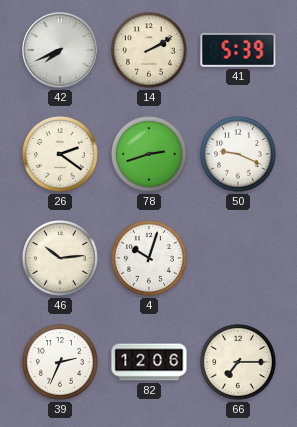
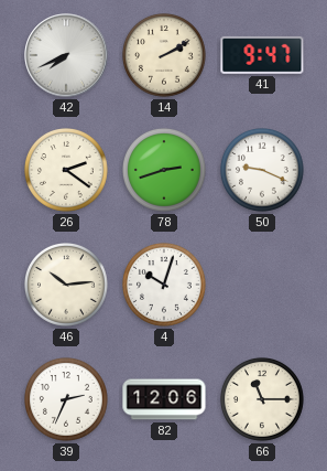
41: 5:39 -> 9:47 (262, 55)
66: 7:15 -> 11:15 (263, 400)
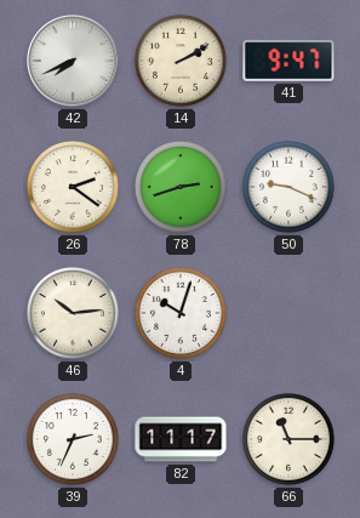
82: 12:06 -> 11:17 (181, 439)
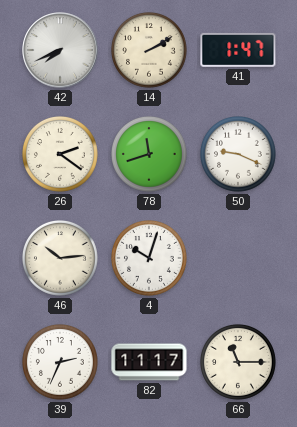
41: 9:47 -> 1:47 (238, 50)
78: 2:42 -> 11:42 (150, 155)
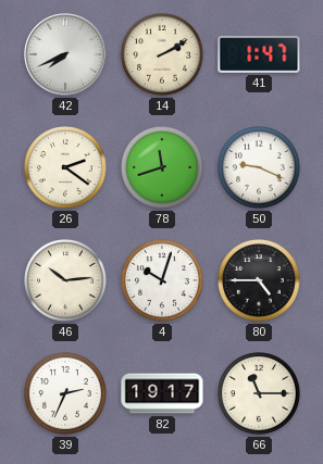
80: none -> 4:45 (260, 281)
82: 11:17 -> 19:17 (162, 393)
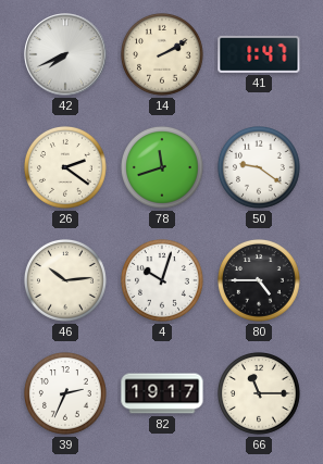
50: 9:19 -> 9:21 (260, 168)
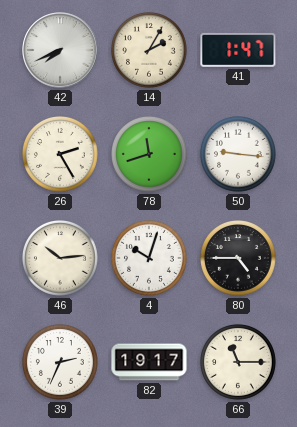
14: 2:10 -> 2:05 (150, 51)
26: 2:21 -> 2:25 (61, 155)
50: 9:21 -> 9:16 (239, 155)
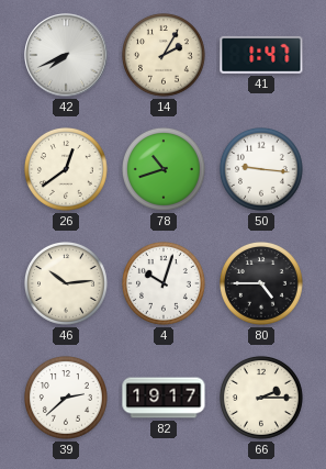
26: 2:25 -> 12:39 (67, 170)
78: 11:42 -> 10:42 (165, 170)
39: 2:34 -> 2:38 (67, 399)
66: 11:15 -> 2:15 (262, 399)
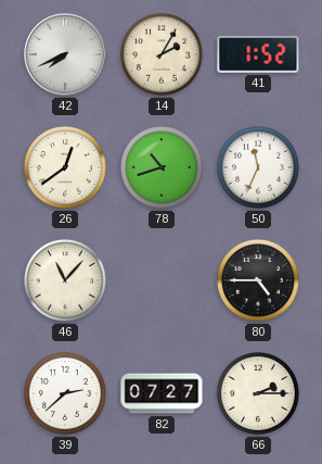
41: 1:47 -> 1:52 (258, 54)
50: 9:16 -> 11:34 (259, 168)
46: 10:14 -> 11:07 (66, 281)
4: 10:03 -> none (165, 284)
82: 19:17 -> 07:27 (162, 393)
